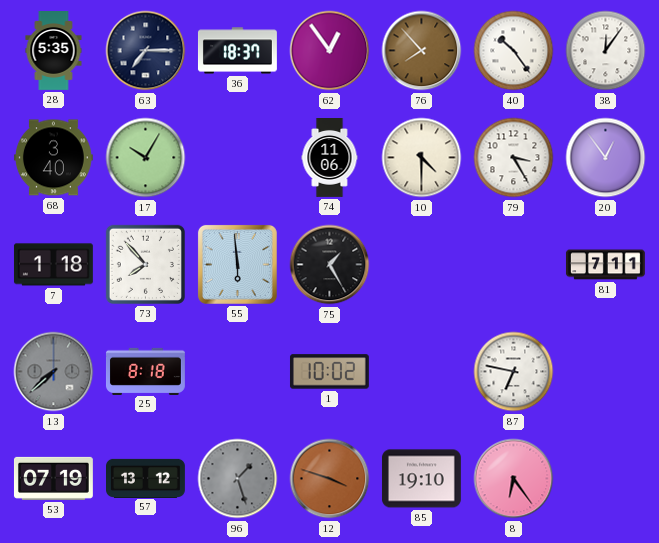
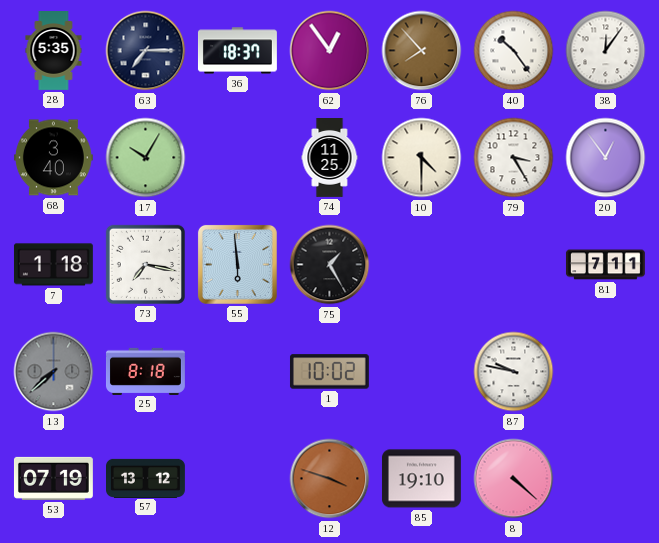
74: 11:06 -> 11:25 (330, 158)
73: 7:53 -> 7:17 (145, 264)
87: 6:47 -> 9:47 (514, 372)
96: 1:27 -> none (238, 479)
8: 6:24 -> 4:22 (514, 479)
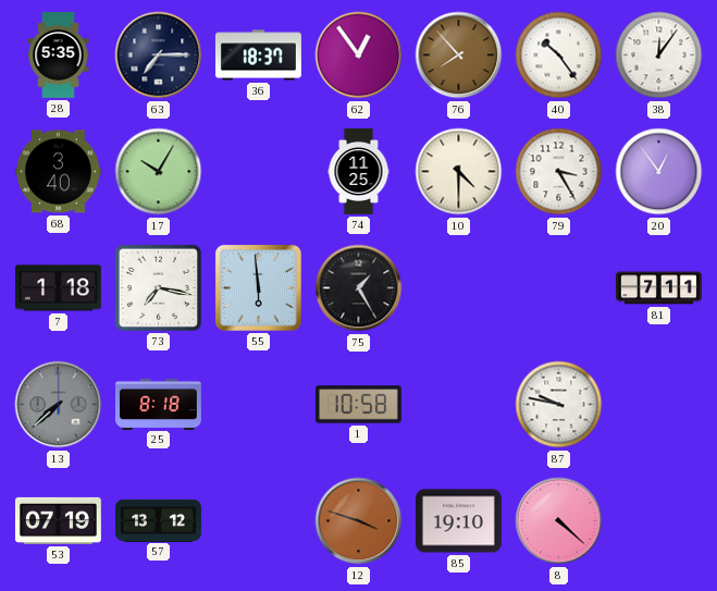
1: 10:02 -> 10:58 (358, 405)
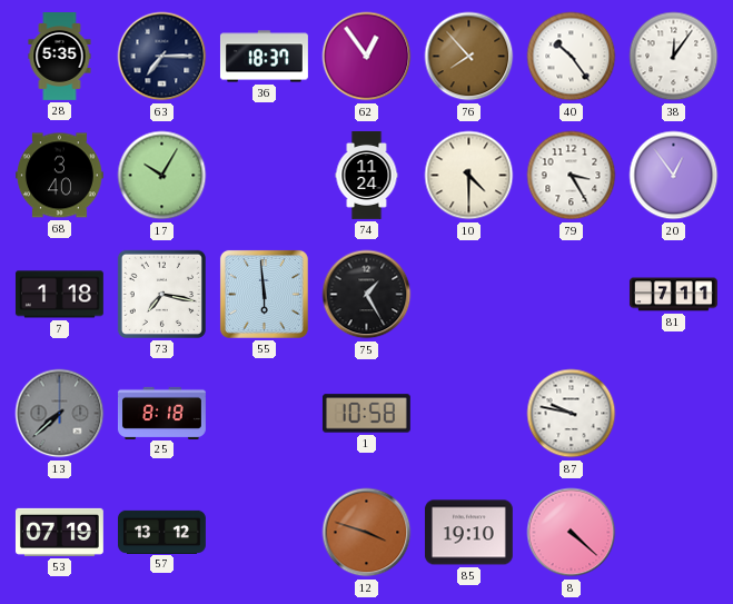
74: 11:25 -> 11:24 (367, 176)
